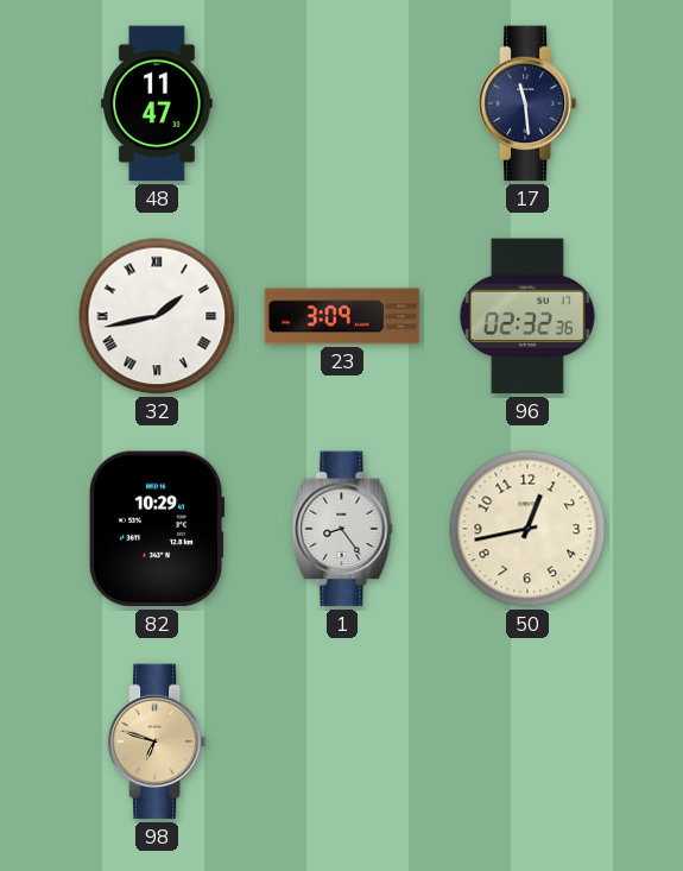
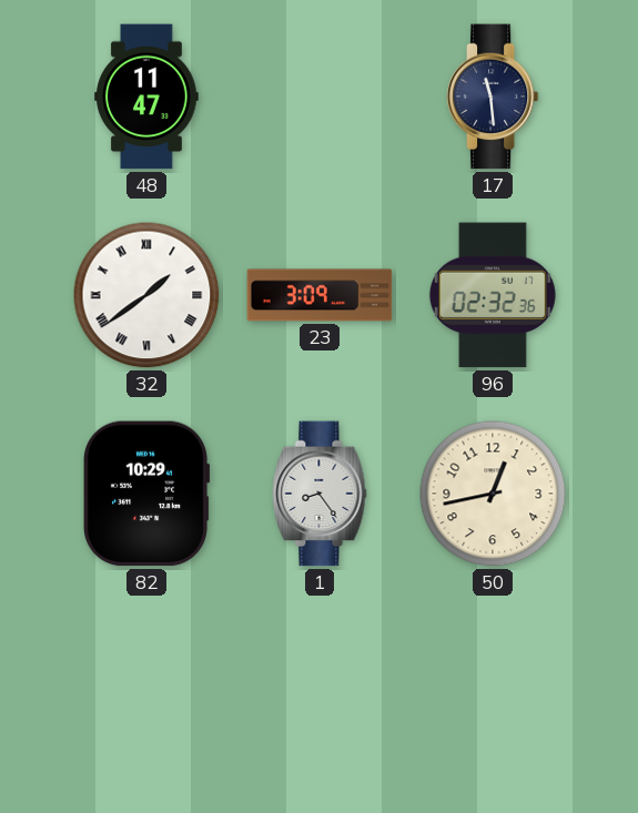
32: 1:43 -> 1:39 (146, 295)
98: 6:48 -> none (157, 741)
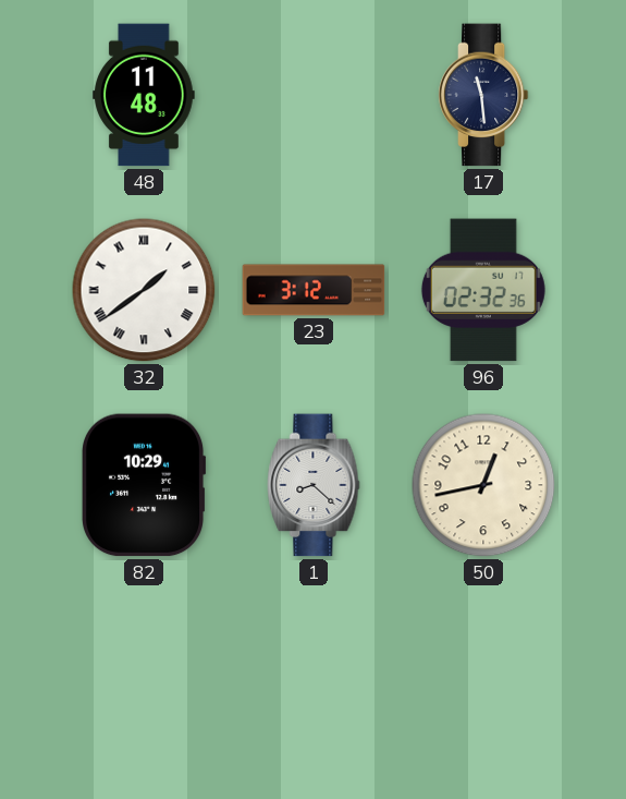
48: 11:47 -> 11:48 (144, 95)
23: 3:09 -> 3:12 (314, 290)
1: 8:24 -> 8:22 (314, 485)
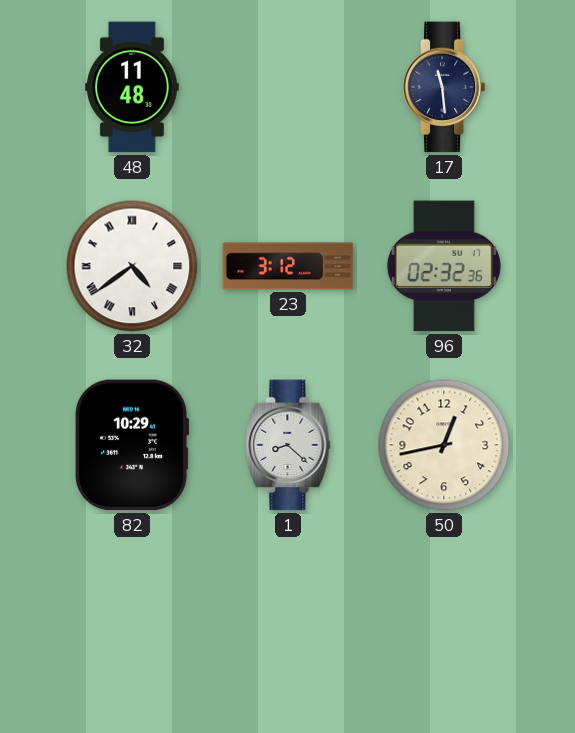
32: 1:39 -> 4:39 (132, 266)
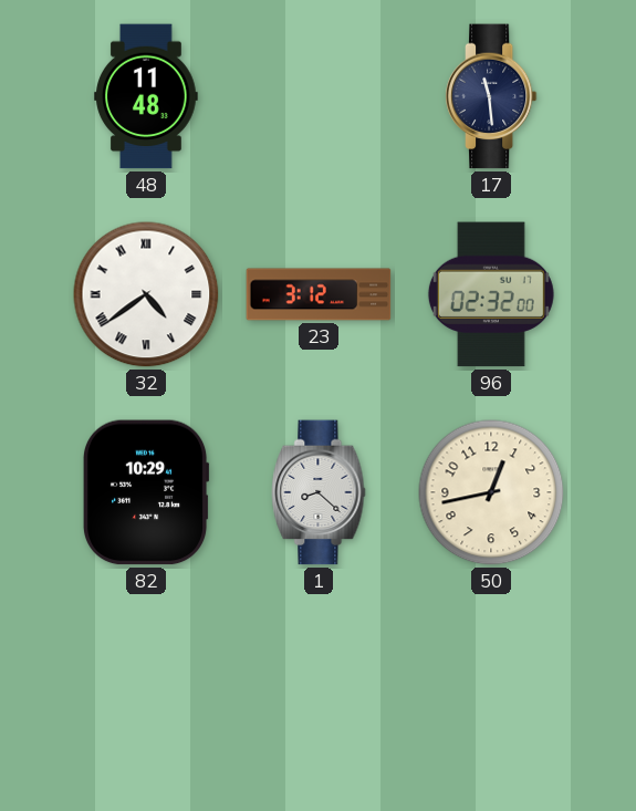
96: 02:32:36 -> 02:32:00 (491, 294)
